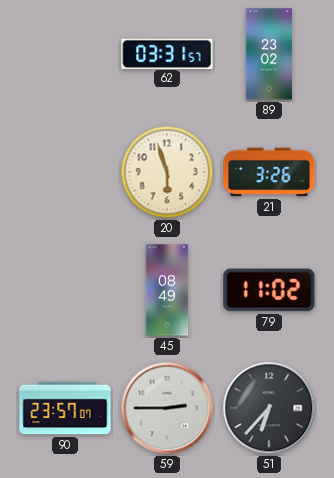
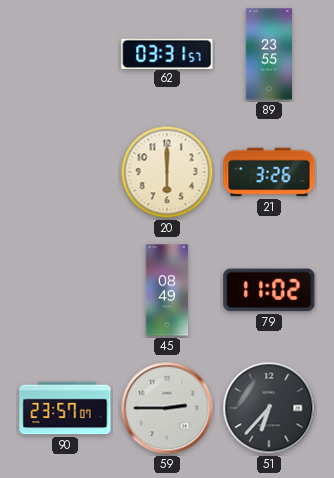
89: 23:02 -> 23:55 (268, 54)
20: 5:57 -> 6:00 (167, 172)
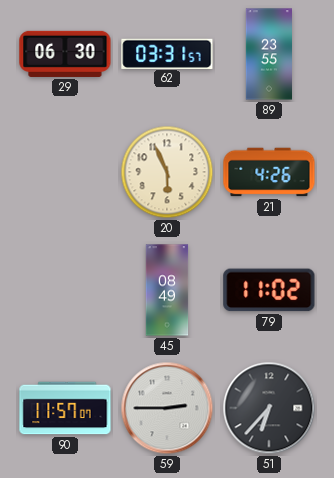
29: none -> 06:30 (65, 54)
20: 6:00 -> 5:56 (167, 172)
21: 3:26 -> 4:26 (269, 172)
90: 23:57 -> 11:57 (65, 408)
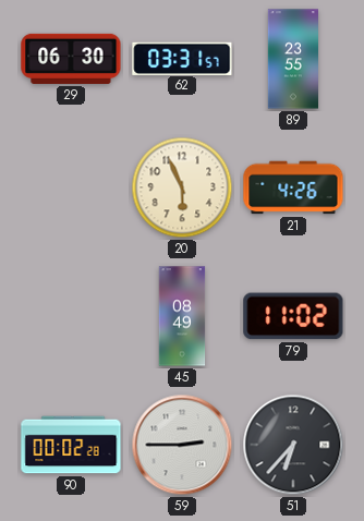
90: 11:57 -> 00:02 (71, 445)
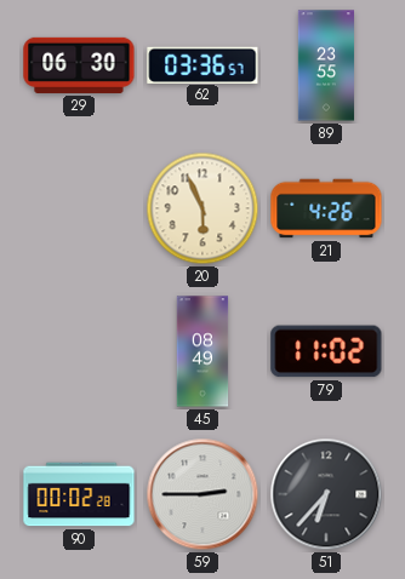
62: 03:31 -> 03:36 (202, 64)
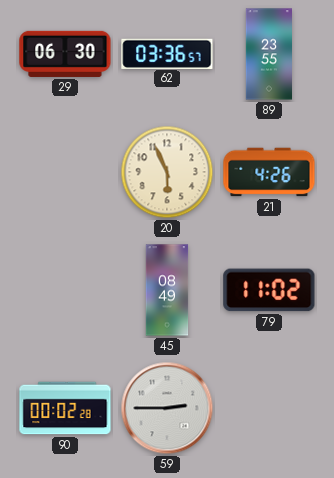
51: 6:37 -> none (326, 494)
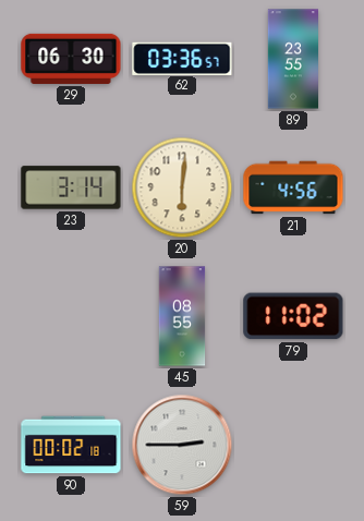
23: none -> 3:14 (71, 187)
20: 5:56 -> 6:01 (182, 187)
21: 4:26 -> 4:56 (293, 187)
45: 08:49 -> 08:55 (182, 316)
90: 00:02:28 -> 00:02:18 (71, 445)
